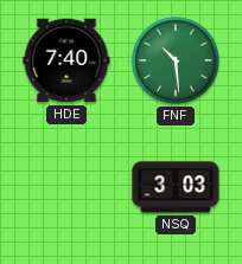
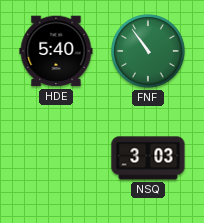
HDE: 7:40 -> 5:40 (56, 51)
FNF: 10:29 -> 10:54 (148, 51)
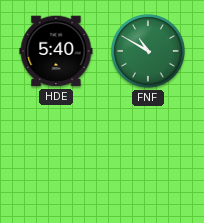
FNF: 10:54 -> 10:50 (148, 51)
NSQ: 3:03 -> none (148, 158)
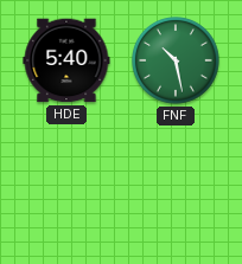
FNF: 10:50 -> 10:28 (176, 60)
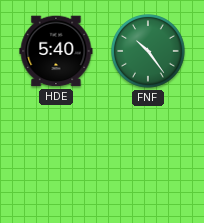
FNF: 10:28 -> 10:24 (148, 51)
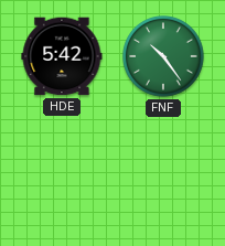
HDE: 5:40 -> 5:42 (62, 56)
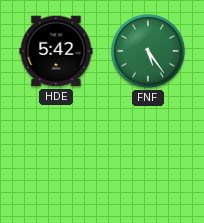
FNF: 10:24 -> 5:24 (148, 51)
